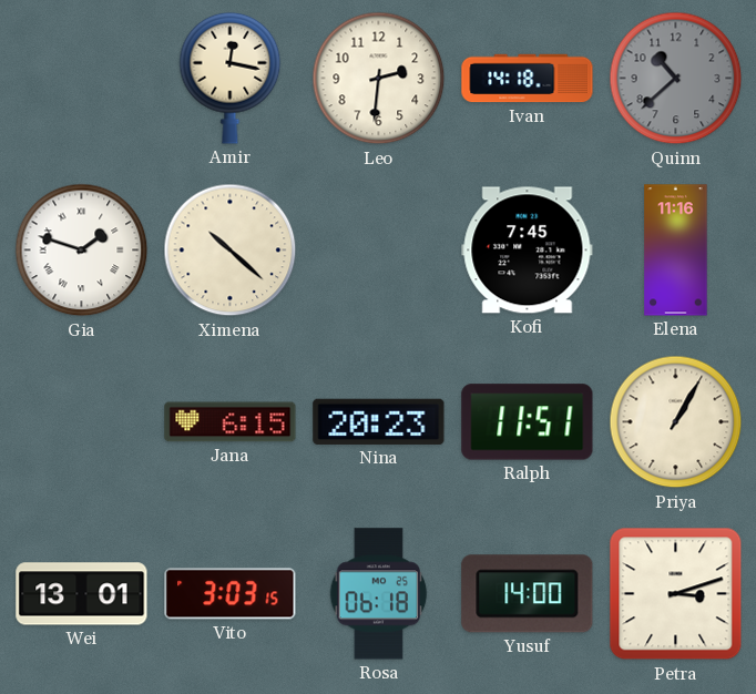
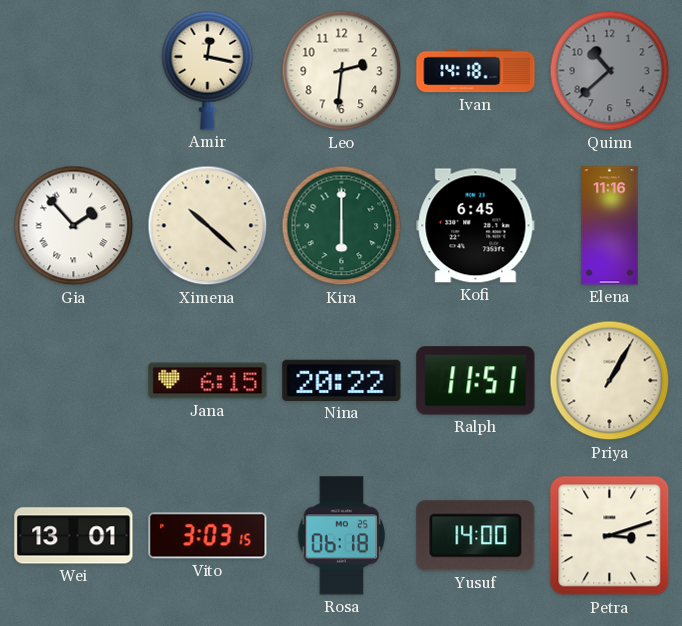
Gia: 1:48 -> 1:53 (74, 226)
Kira: none -> 6:00 (342, 226)
Kofi: 7:45 -> 6:45 (476, 226)
Nina: 20:23 -> 20:22 (342, 380)
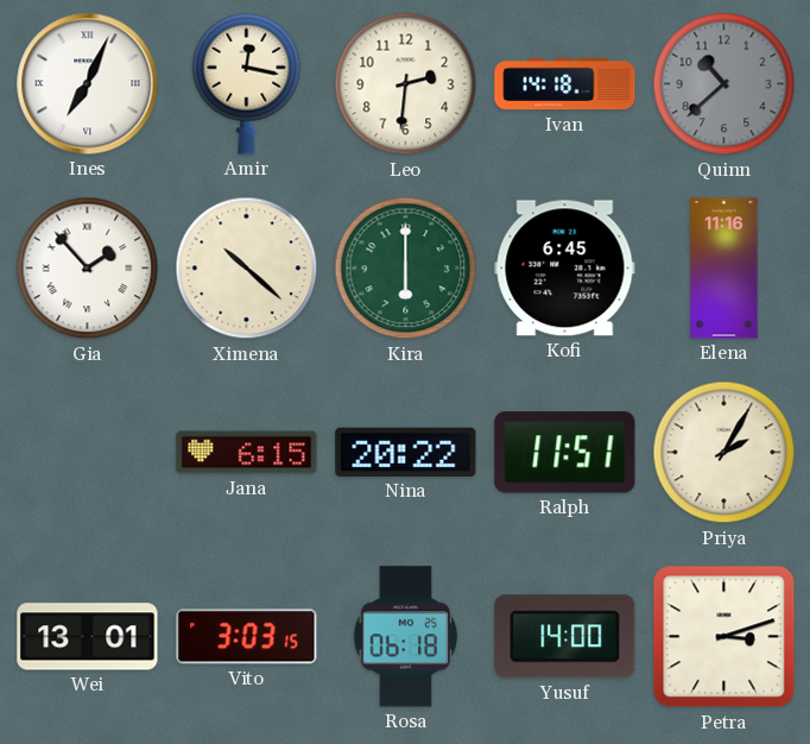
Ines: none -> 7:04 (88, 84)
Priya: 1:05 -> 2:05 (724, 453)
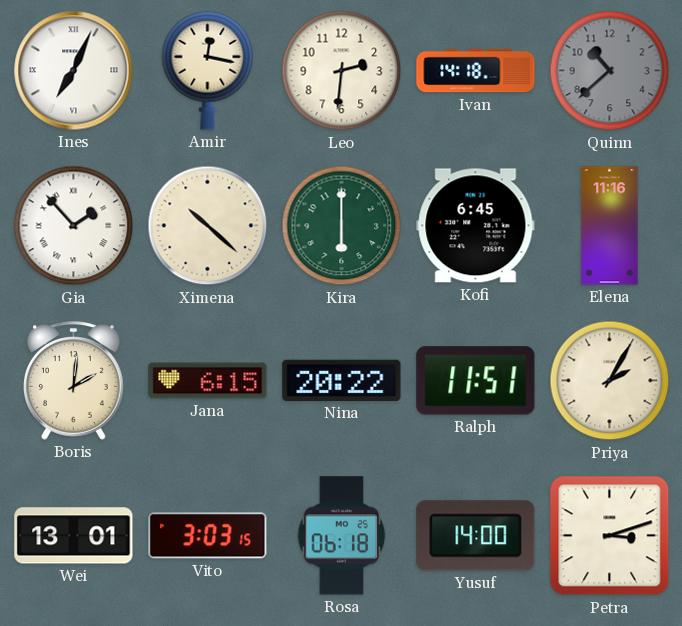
Boris: none -> 2:01 (74, 381)
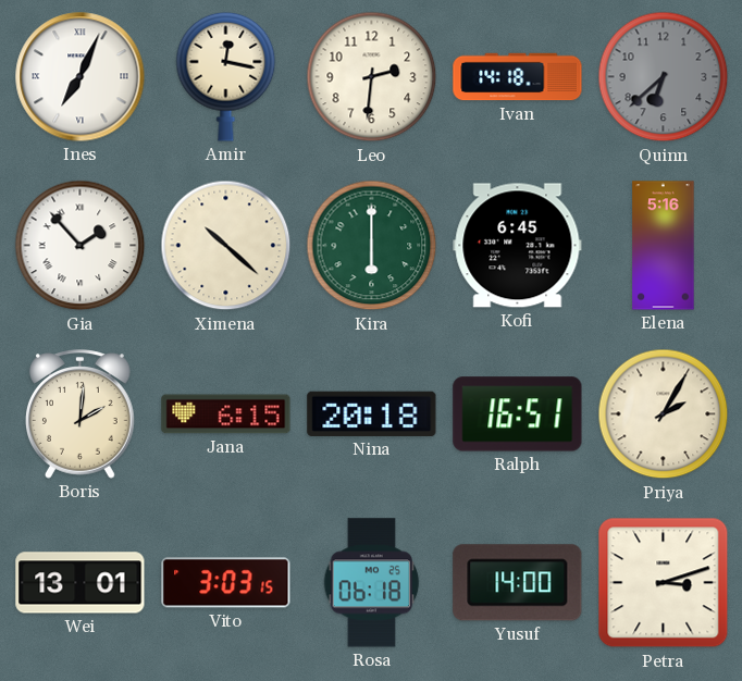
Quinn: 10:38 -> 6:38 (664, 77)
Elena: 11:16 -> 5:16 (664, 246)
Nina: 20:22 -> 20:18 (372, 413)
Ralph: 11:51 -> 16:51 (518, 414)
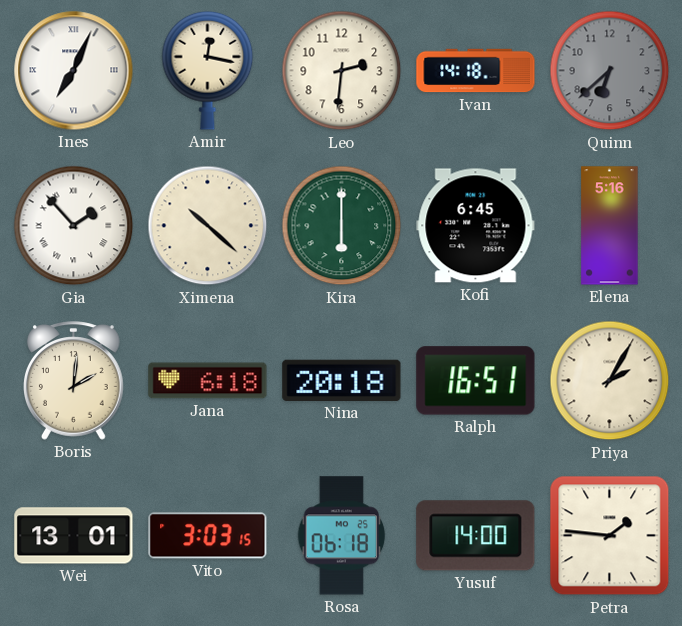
Jana: 6:15 -> 6:18 (208, 381)
Petra: 3:12 -> 1:46 (610, 536)
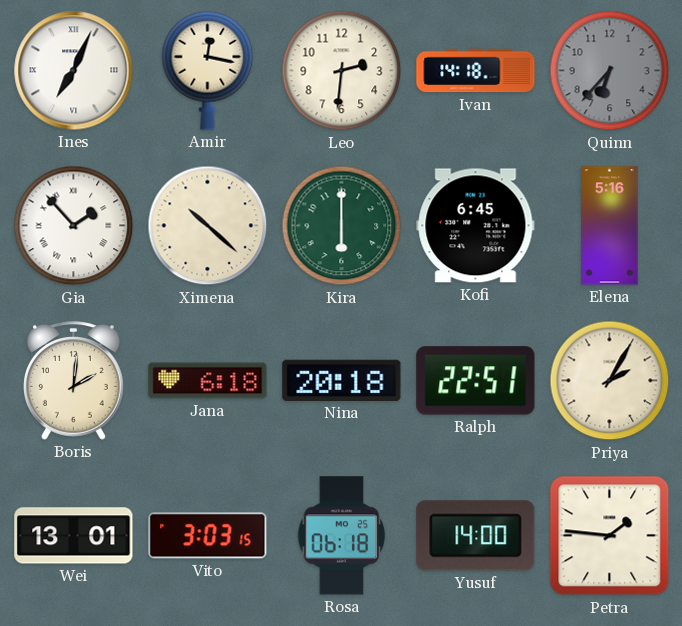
Quinn: 6:38 -> 6:37 (610, 71)
Ralph: 16:51 -> 22:51 (476, 381)
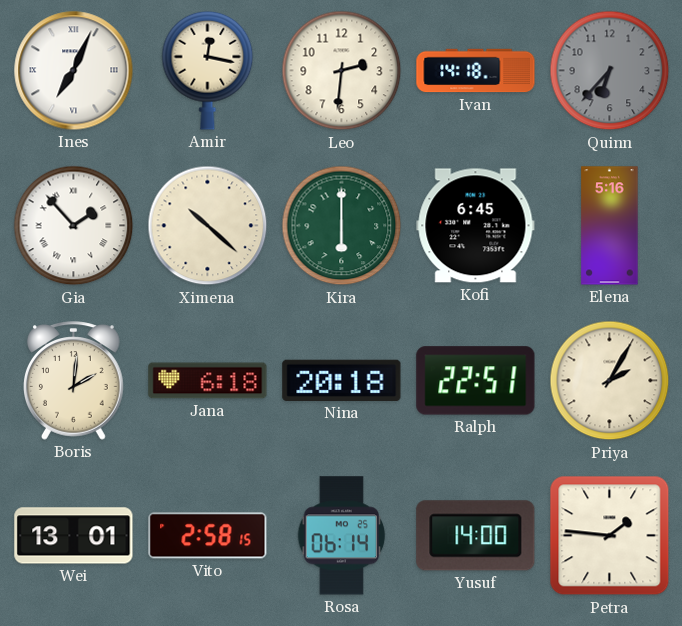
Vito: 3:03 -> 2:58 (208, 536)
Rosa: 06:18 -> 06:14 (342, 536)
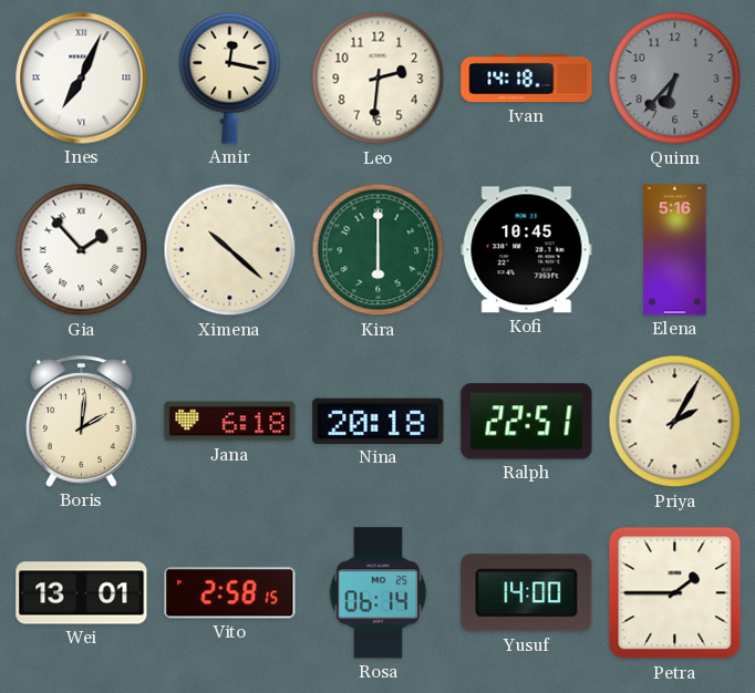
Kofi: 6:45 -> 10:45 (527, 250)
Petra: 1:46 -> 1:45 (675, 593)
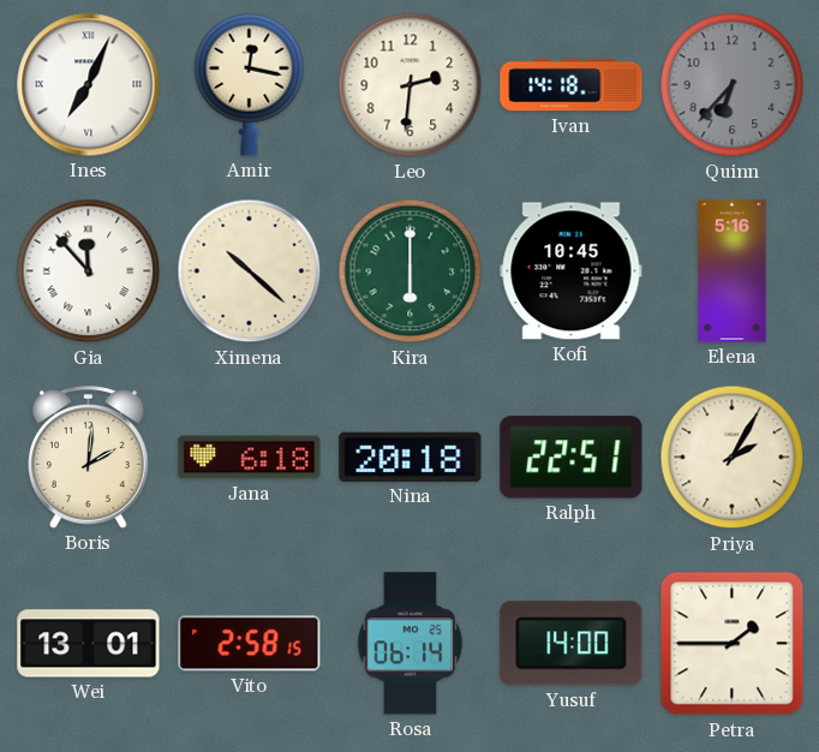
Gia: 1:53 -> 11:53 (89, 271)
